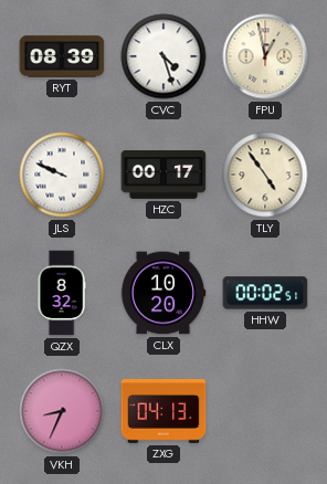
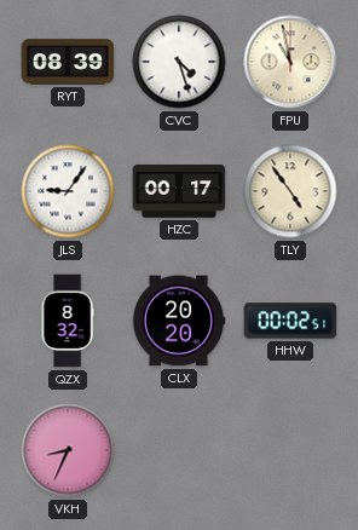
FPU: 12:58 -> 10:58 (290, 62)
JLS: 9:49 -> 9:06 (68, 191)
CLX: 10:20 -> 20:20 (179, 321)
ZXG: 04:13 -> none (163, 412)
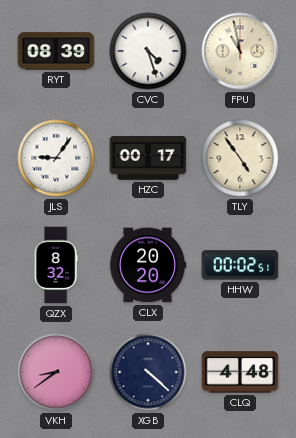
VKH: 8:34 -> 8:39 (56, 372)
XGB: none -> 4:22 (148, 372)
CLQ: none -> 4:48 (240, 372)
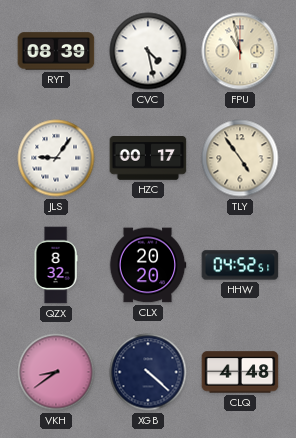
CVC: 4:27 -> 4:28 (148, 51)
HHW: 00:02 -> 04:52 (240, 265)
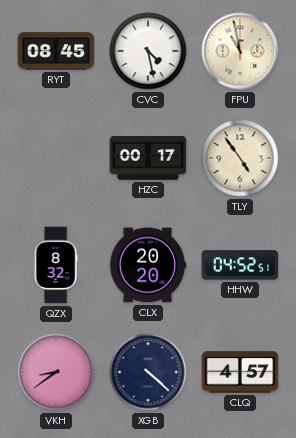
RYT: 08:39 -> 08:45 (56, 51)
JLS: 9:06 -> none (56, 158)
CLQ: 4:48 -> 4:57 (240, 372)
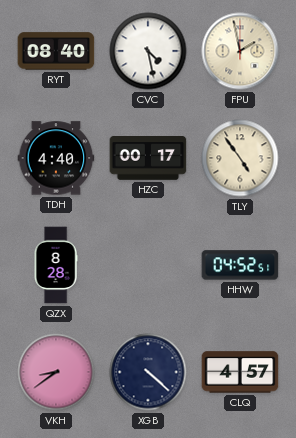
RYT: 08:45 -> 08:40 (56, 51)
FPU: 10:58 -> 1:58 (240, 51)
TDH: none -> 4:40 (56, 158)
QZX: 8:32 -> 8:28 (56, 265)
CLX: 20:20 -> none (148, 265)
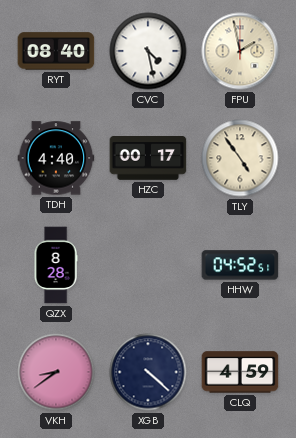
CLQ: 4:57 -> 4:59 (240, 372)
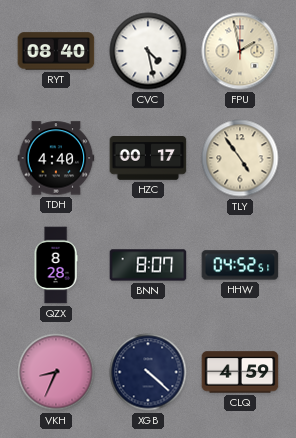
BNN: none -> 8:07 (148, 265)
VKH: 8:39 -> 8:34 (56, 372)
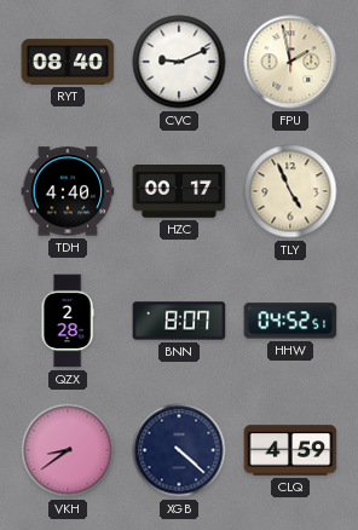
CVC: 4:28 -> 9:11 (179, 62)
TLY: 4:54 -> 4:56 (290, 191)
QZX: 8:28 -> 2:28 (68, 321)
VKH: 8:34 -> 8:39 (68, 450)
